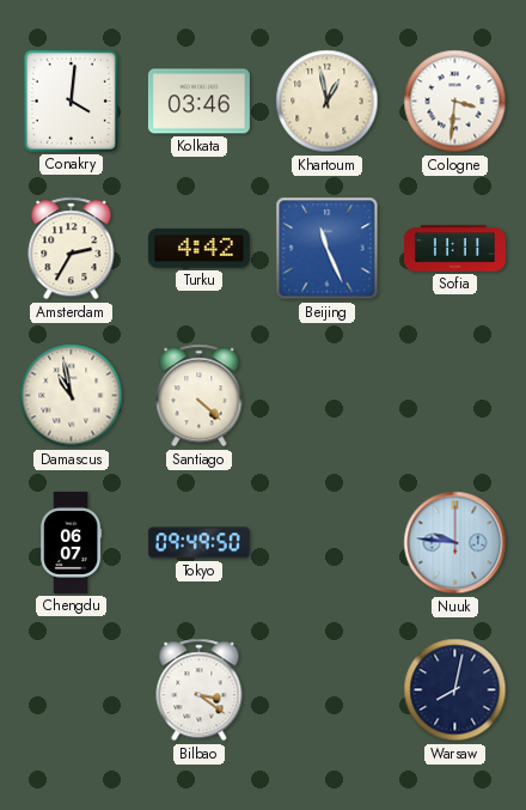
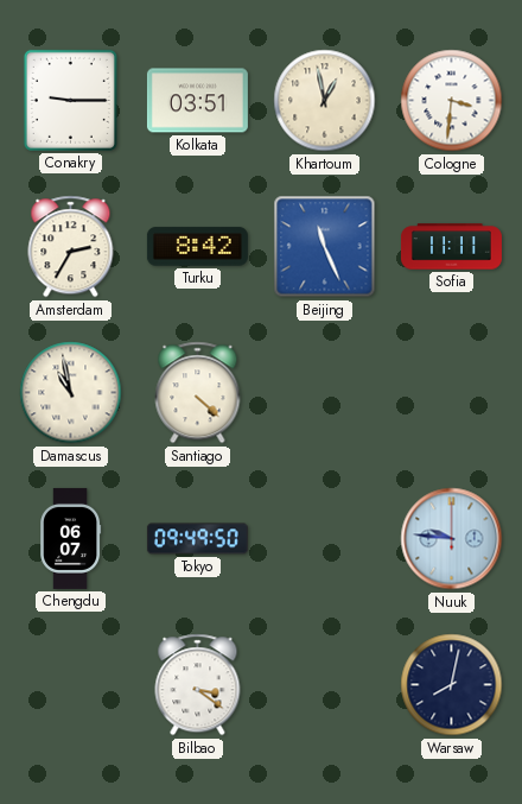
Conakry: 4:01 -> 9:15 (70, 100)
Kolkata: 03:46 -> 03:51 (197, 101)
Turku: 4:42 -> 8:42 (197, 247)
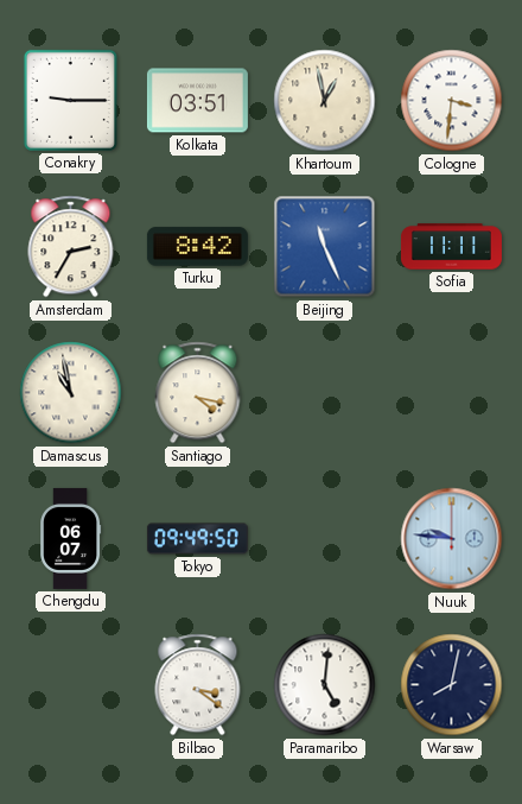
Santiago: 4:22 -> 4:17 (198, 393)
Paramaribo: none -> 5:01 (325, 685)
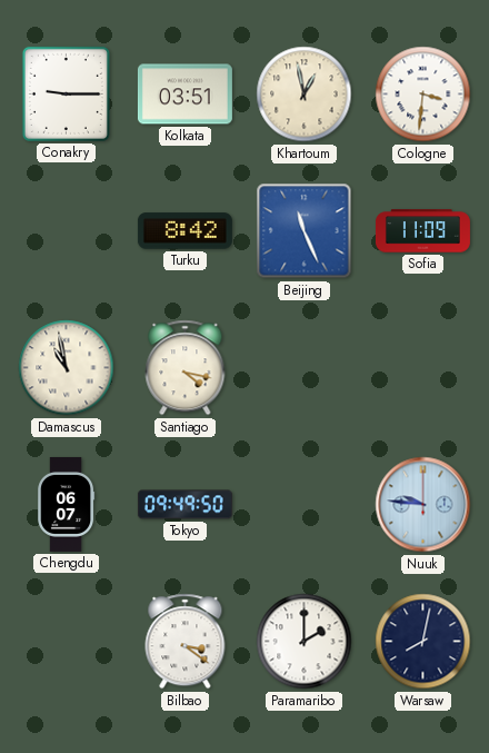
Amsterdam: 2:35 -> none (71, 247)
Sofia: 11:11 -> 11:09 (422, 231)
Paramaribo: 5:01 -> 2:00 (305, 642)
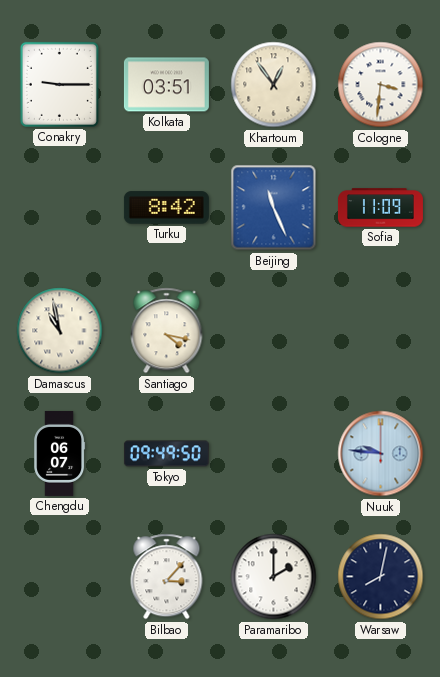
Khartoum: 12:58 -> 12:54 (274, 85)
Bilbao: 3:21 -> 3:07 (167, 577)
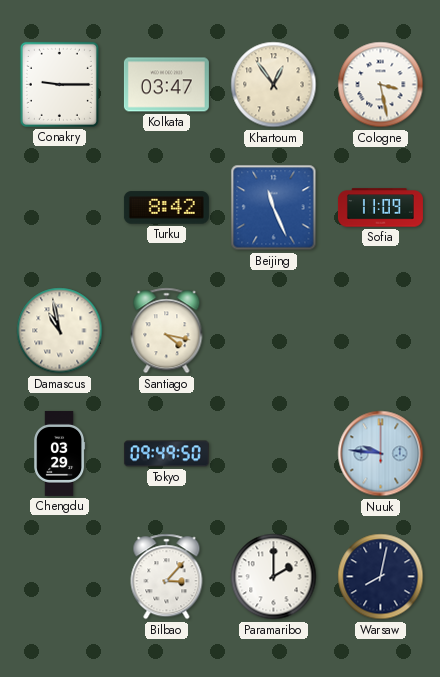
Kolkata: 03:51 -> 03:47 (166, 85)
Cologne: 3:31 -> 3:28 (381, 85)
Chengdu: 06:07 -> 03:29 (60, 453)
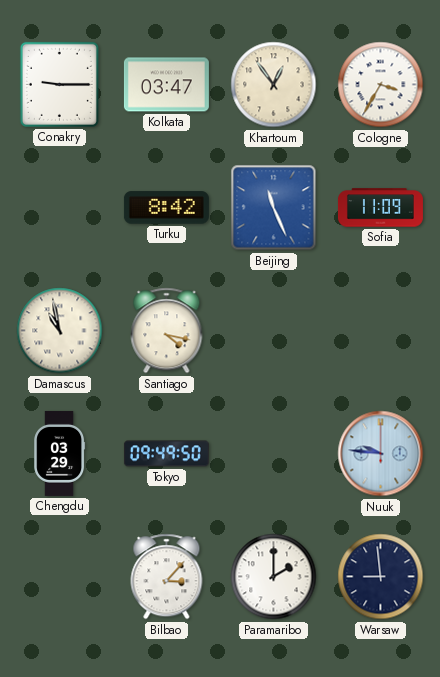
Cologne: 3:28 -> 3:35 (381, 85)
Warsaw: 8:02 -> 8:59 (381, 577)
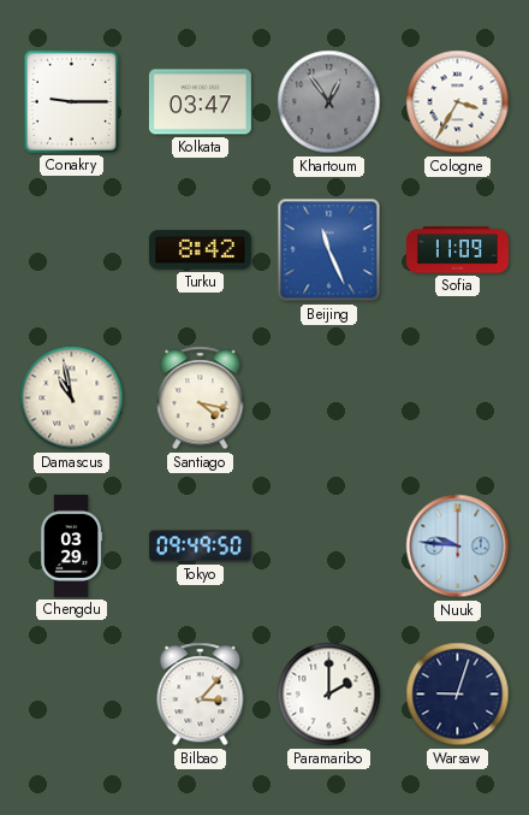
Khartoum dial: cream -> grey (329, 102)
Warsaw: 8:59 -> 9:03 (458, 695)
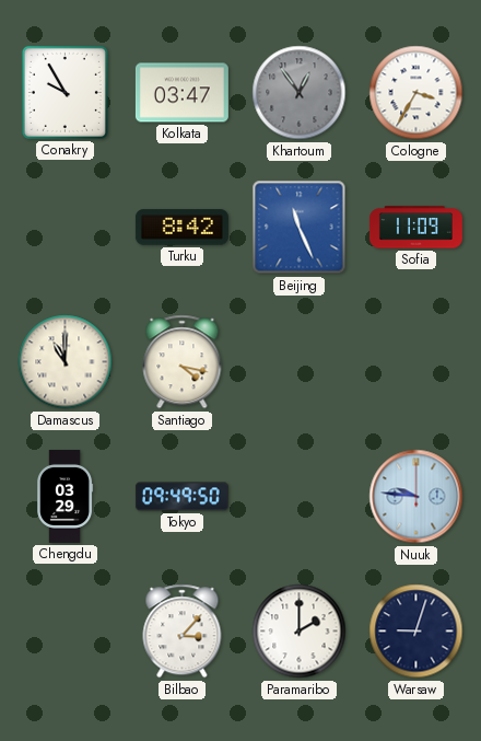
Conakry: 9:15 -> 9:55 (64, 92)
Damascus: 10:58 -> 11:00 (66, 362)
